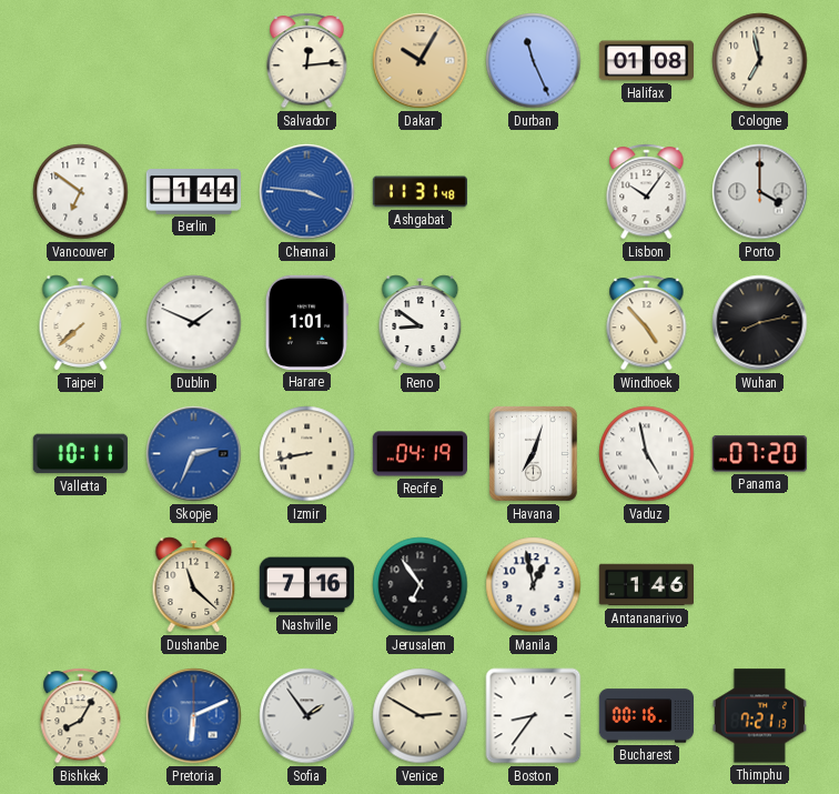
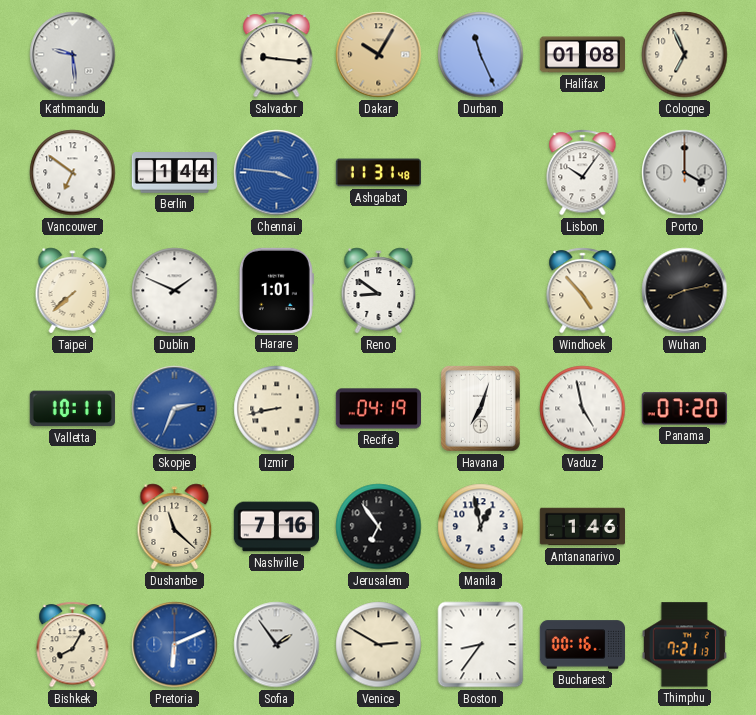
Kathmandu: none -> 9:29 (73, 55)
Salvador: 12:14 -> 9:16 (277, 55)
Cologne: 6:58 -> 6:56 (685, 55)
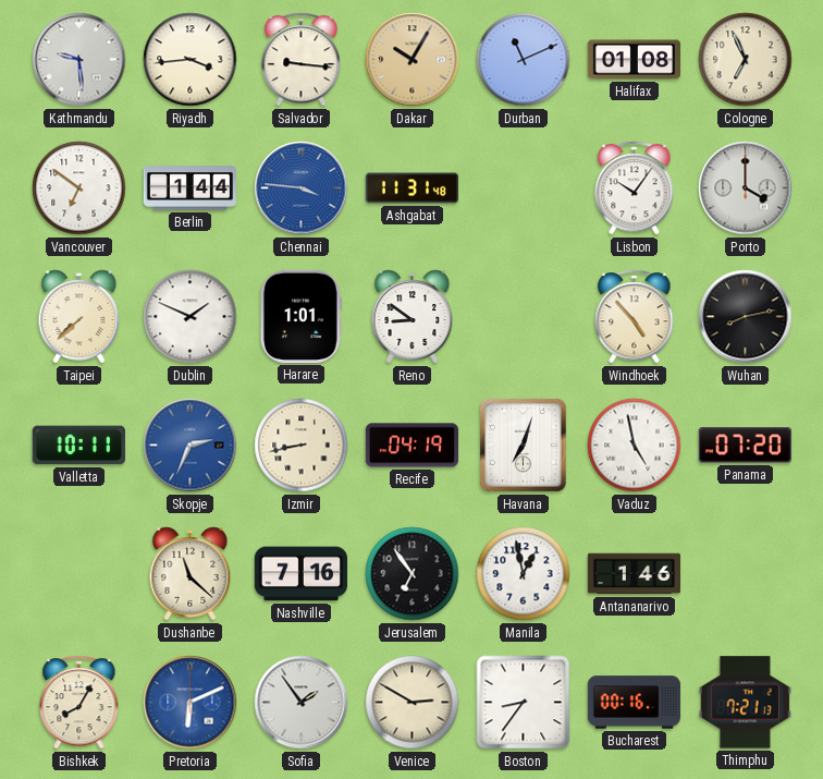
Riyadh: none -> 3:44 (191, 60)
Durban: 11:26 -> 11:11 (524, 60)
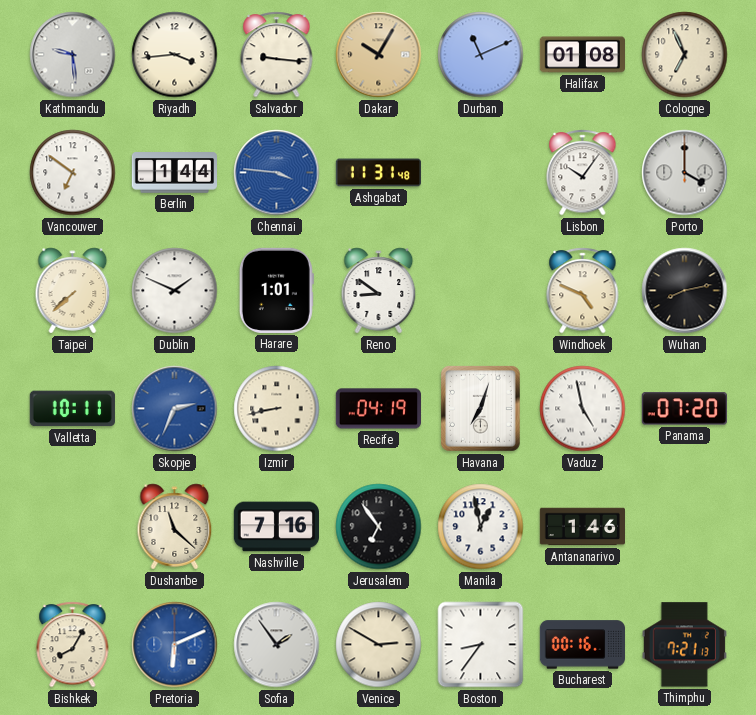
Windhoek: 4:53 -> 4:49 (583, 291)
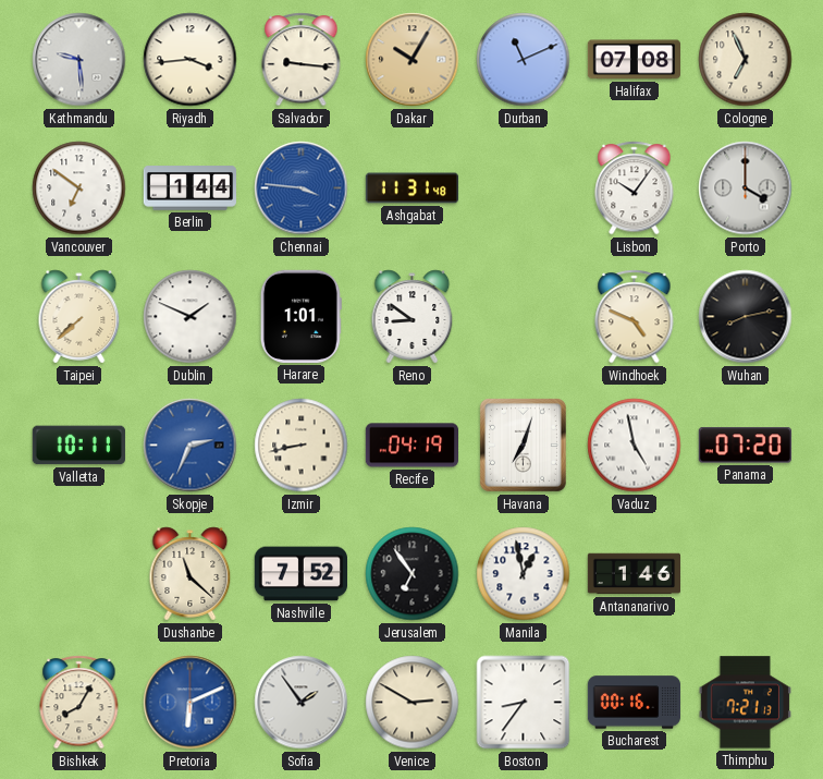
Halifax: 01:08 -> 07:08 (634, 60)
Nashville: 7:16 -> 7:52 (300, 574)
